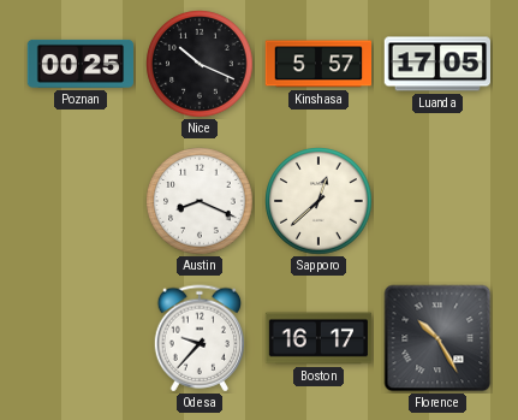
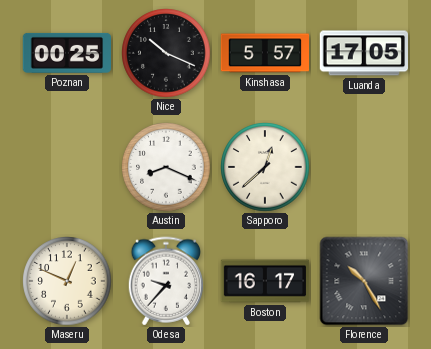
Maseru: none -> 12:49 (67, 281)
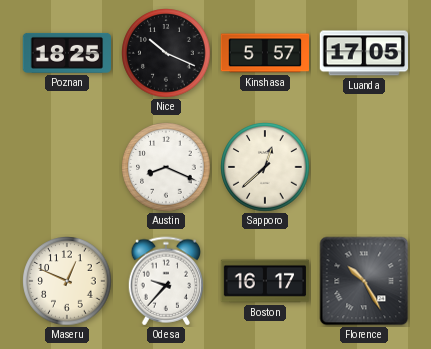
Poznan: 00:25 -> 18:25 (67, 53)
